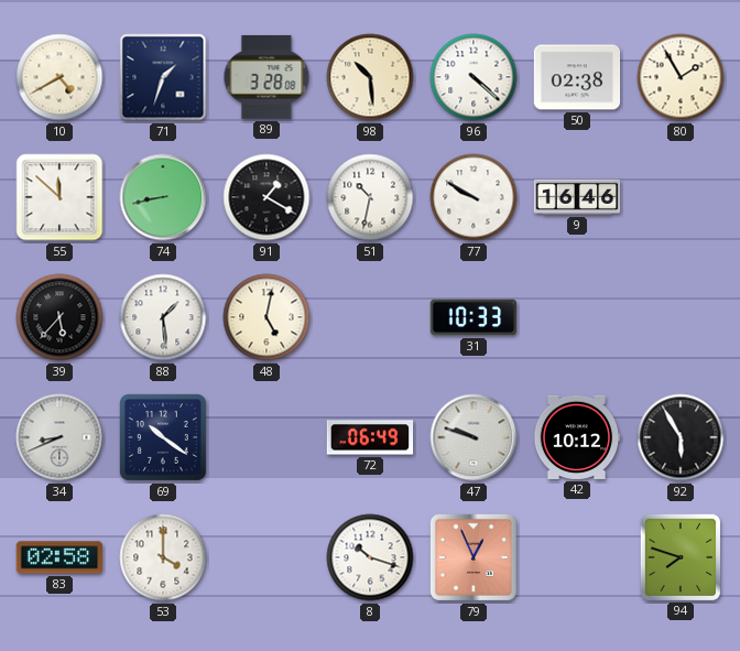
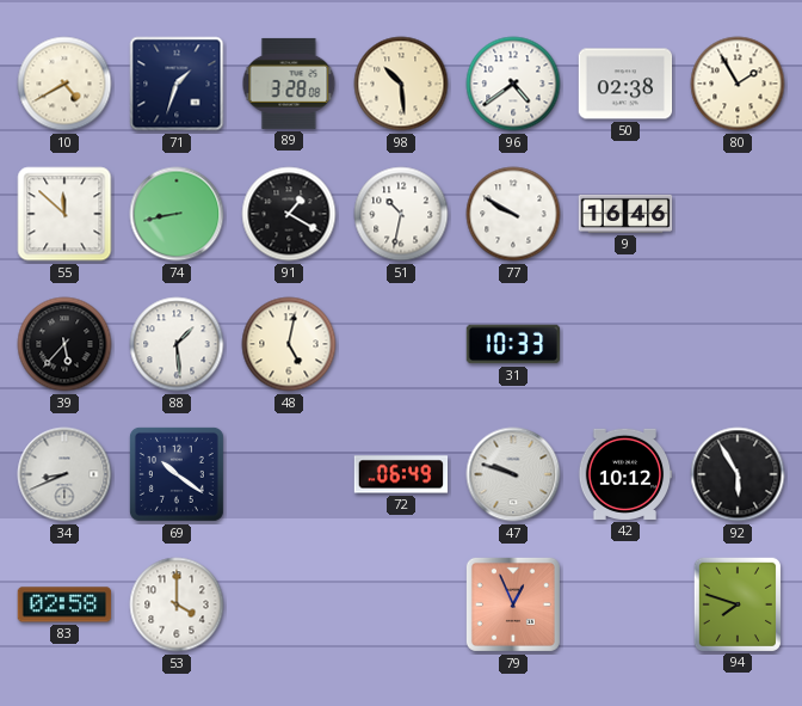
96: 4:22 -> 4:39 (513, 84)
8: 10:18 -> none (370, 557)
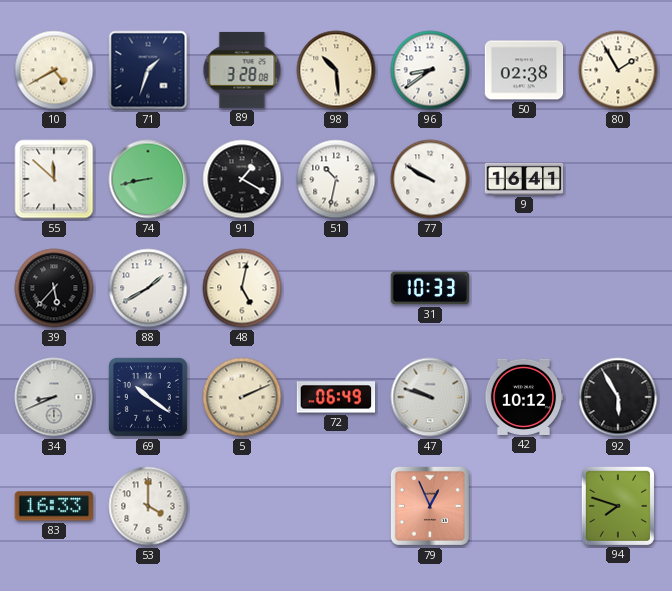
96: 4:39 -> 8:39 (430, 70)
9: 16:46 -> 16:41 (524, 179)
88: 1:29 -> 1:40 (148, 288)
5: none -> 2:11 (242, 397)
83: 02:58 -> 16:33 (54, 506)
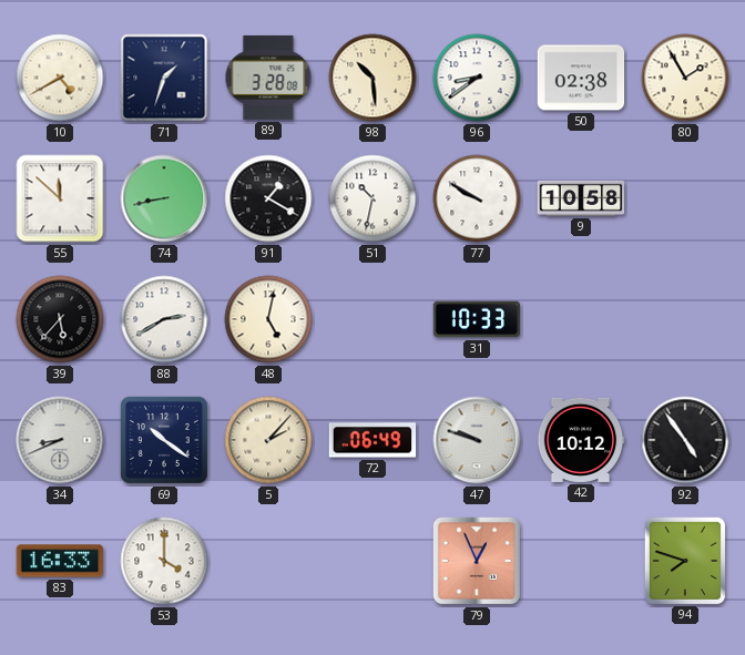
9: 16:41 -> 10:58 (581, 198)
88: 1:40 -> 2:40 (164, 319)
5: 2:11 -> 2:07 (268, 440)
92: 5:55 -> 4:54 (685, 440)
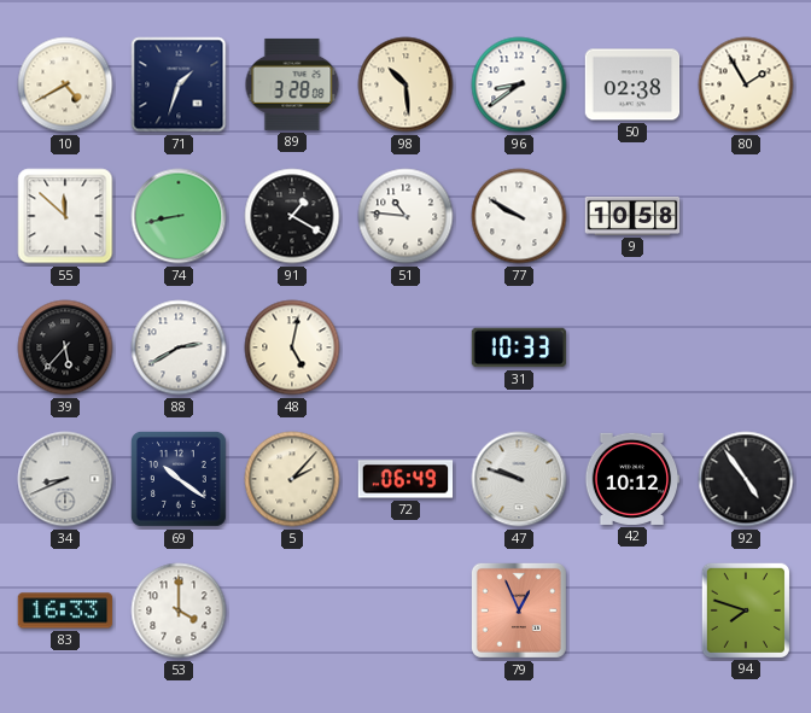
51: 10:32 -> 10:46 (405, 216)
